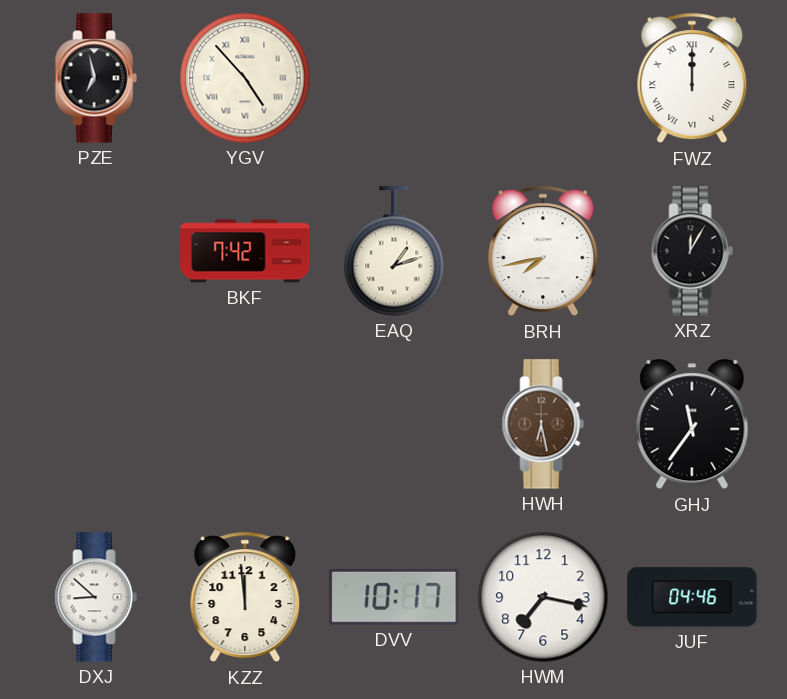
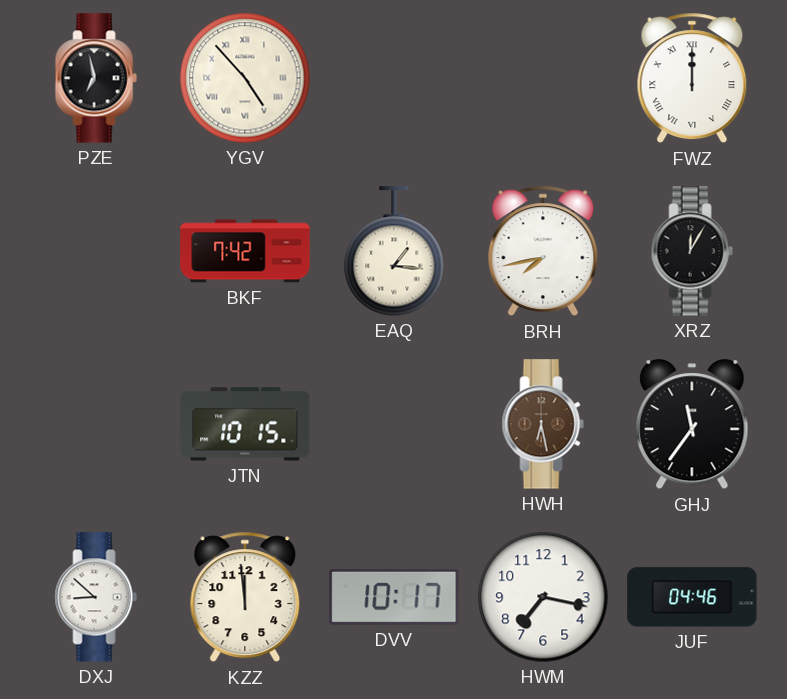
EAQ: 1:12 -> 1:16 (394, 251)
JTN: none -> 10:15 (245, 424)
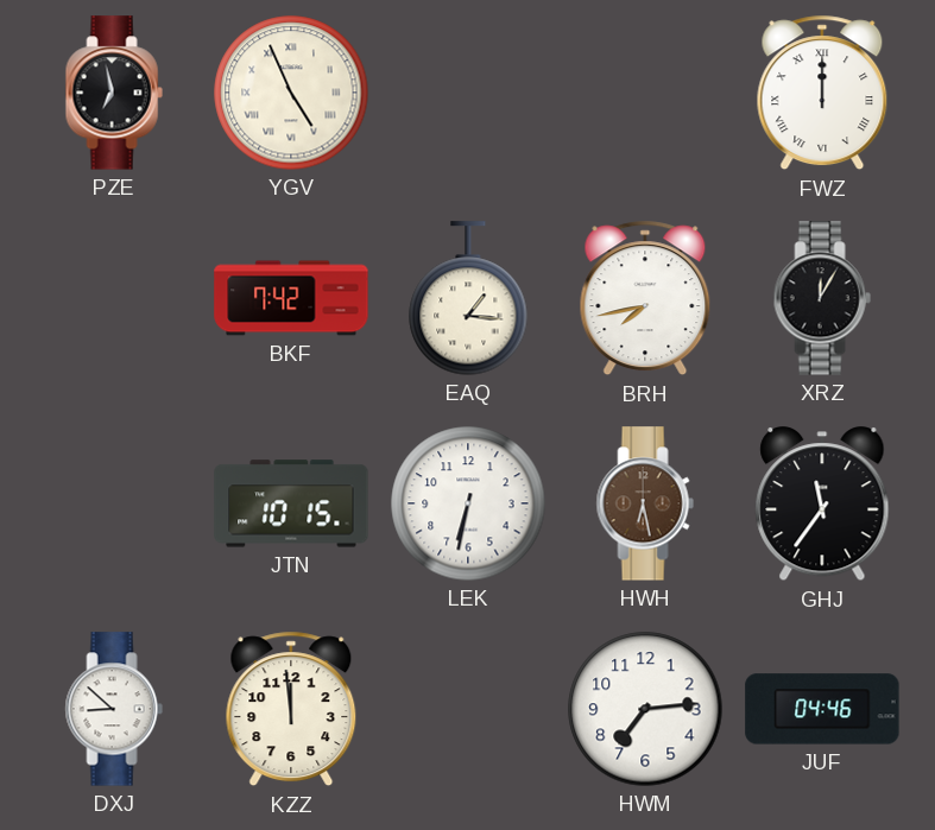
YGV: 4:53 -> 4:56 (291, 93)
LEK: none -> 6:32 (468, 503)
DVV: 10:17 -> none (394, 597)
HWM: 7:17 -> 7:14 (645, 709)
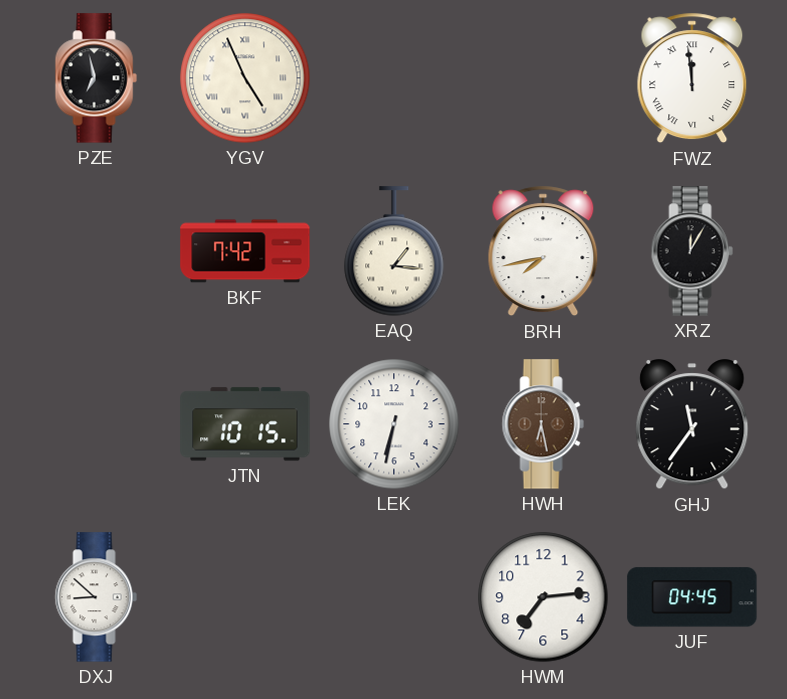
FWZ: 12:00 -> 11:59 (692, 78)
KZZ: 11:59 -> none (291, 709)
JUF: 04:46 -> 04:45 (692, 597)
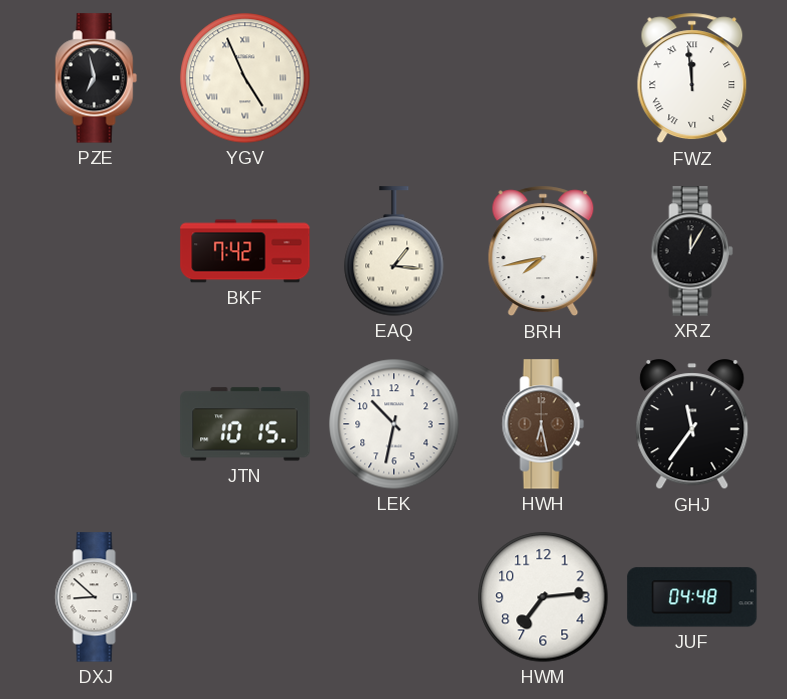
LEK: 6:32 -> 10:32 (394, 424)
JUF: 04:45 -> 04:48 (692, 597)
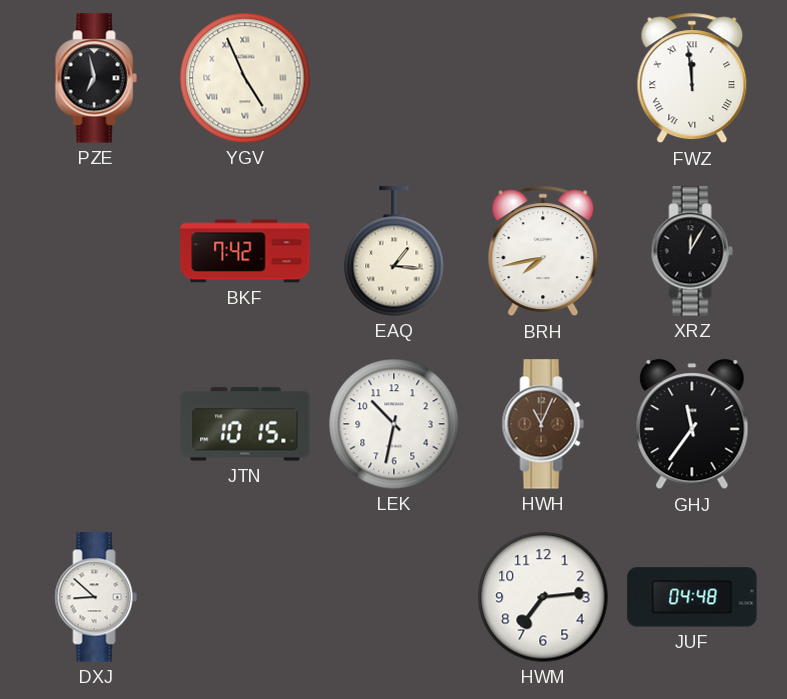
HWH: 6:28 -> 11:04 (543, 424)
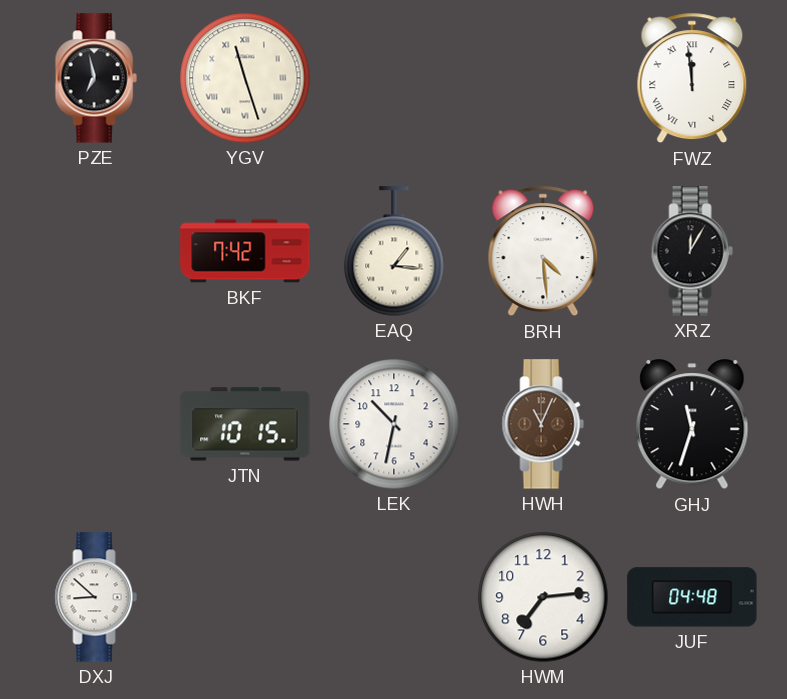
YGV: 4:56 -> 11:27 (245, 78)
BRH: 7:43 -> 4:29 (543, 251)
GHJ: 11:36 -> 11:33 (692, 425)
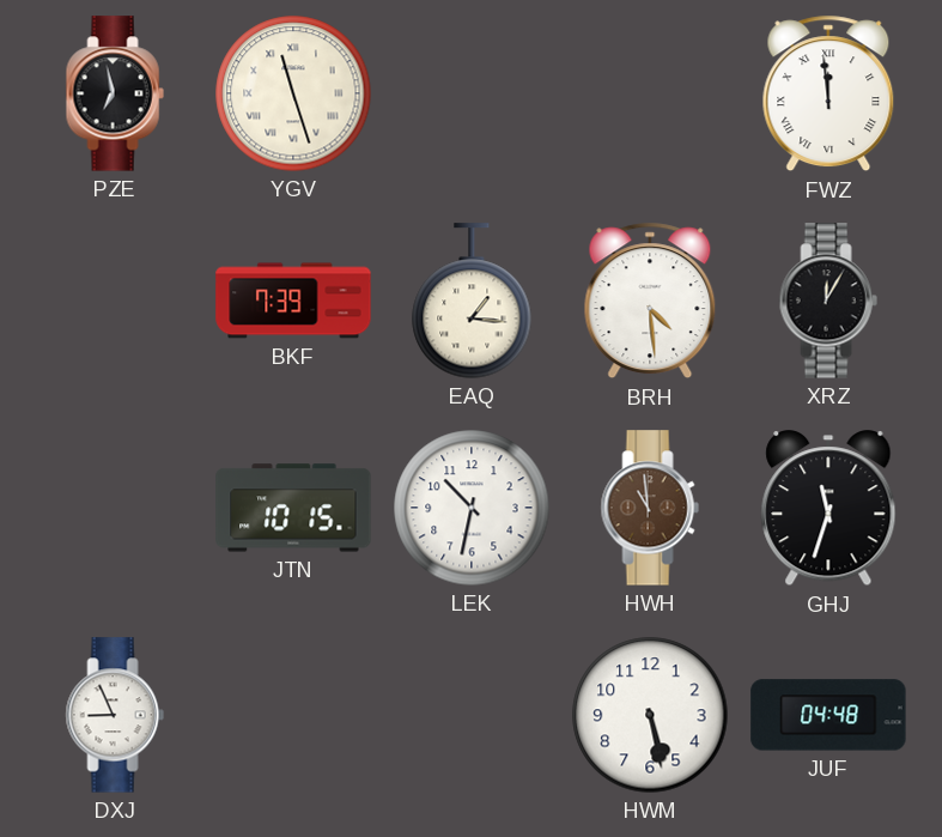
BKF: 7:42 -> 7:39 (293, 301)
HWH: 11:04 -> 10:59 (650, 508)
DXJ: 8:52 -> 8:56 (115, 715)
HWM: 7:14 -> 5:28 (650, 715)
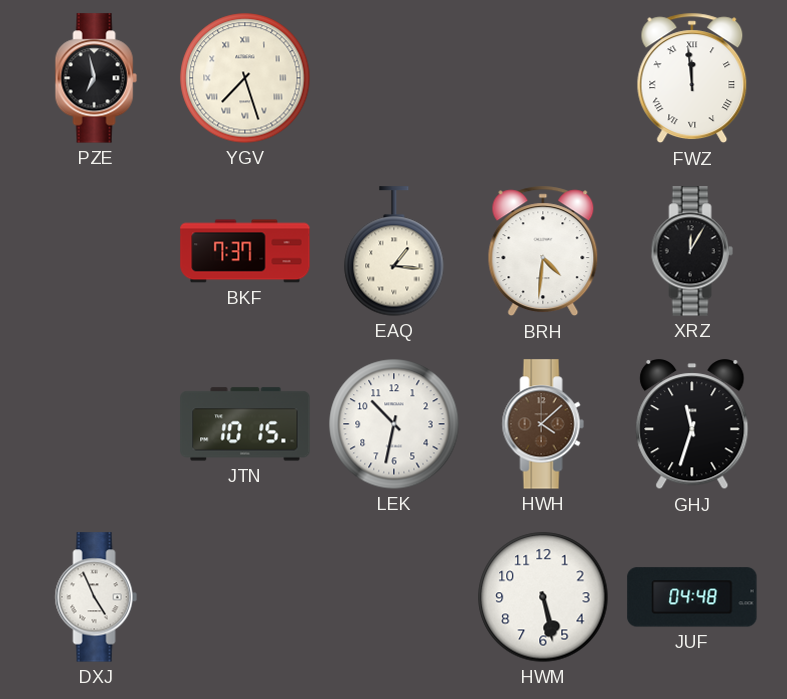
YGV: 11:27 -> 7:27 (245, 78)
BKF: 7:39 -> 7:37 (245, 251)
BRH: 4:29 -> 4:31 (543, 251)
HWH: 10:59 -> 4:08 (543, 424)
DXJ: 8:56 -> 4:56 (96, 597)
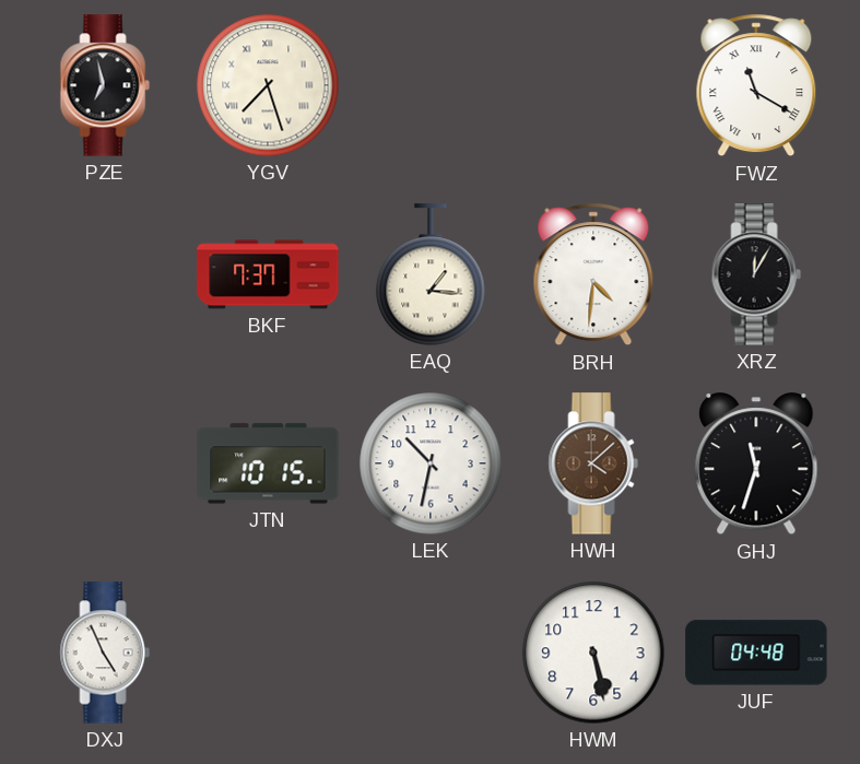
FWZ: 11:59 -> 11:20 (756, 85)
